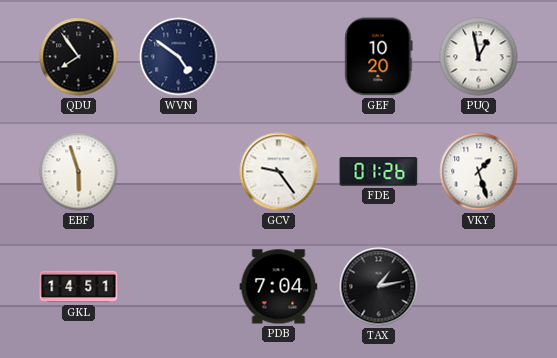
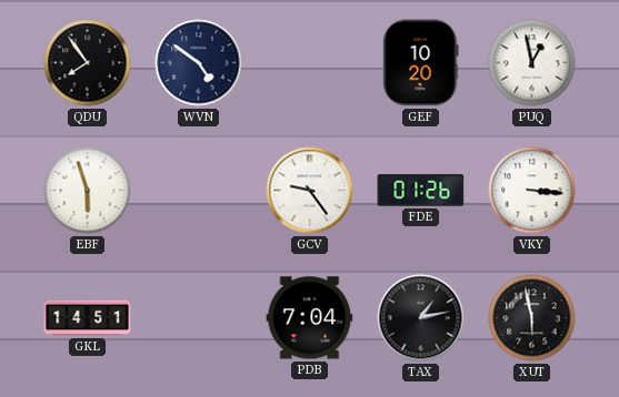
VKY: 1:27 -> 3:16 (532, 191)
XUT: none -> 5:58 (532, 318)
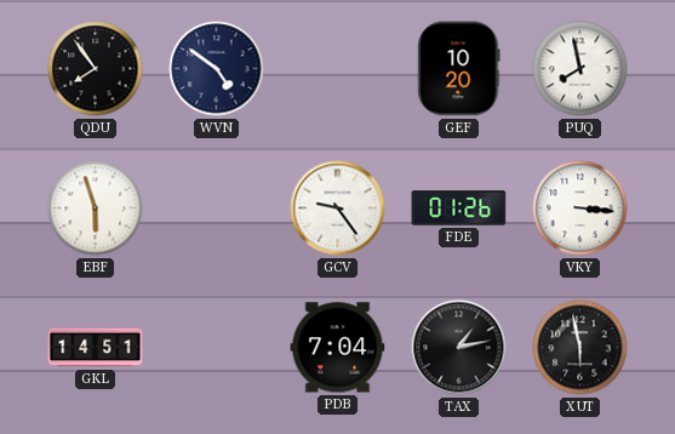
PUQ: 12:58 -> 7:58 (580, 69)
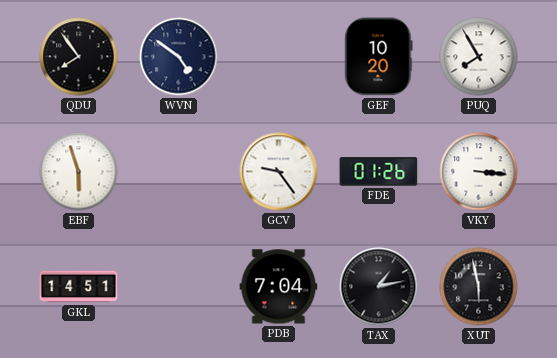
PUQ: 7:58 -> 7:55 (479, 57)
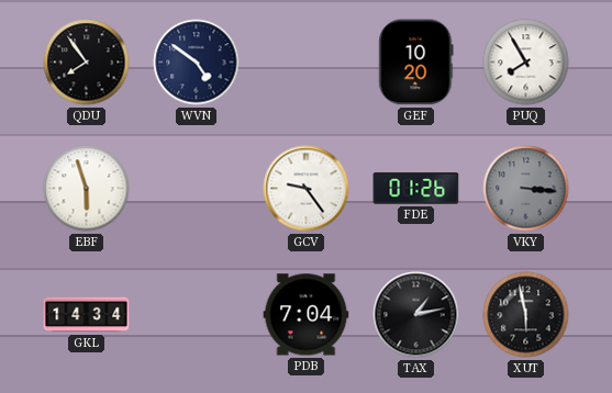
VKY dial: white -> grey (526, 189)
GKL: 14:51 -> 14:34 (87, 315)
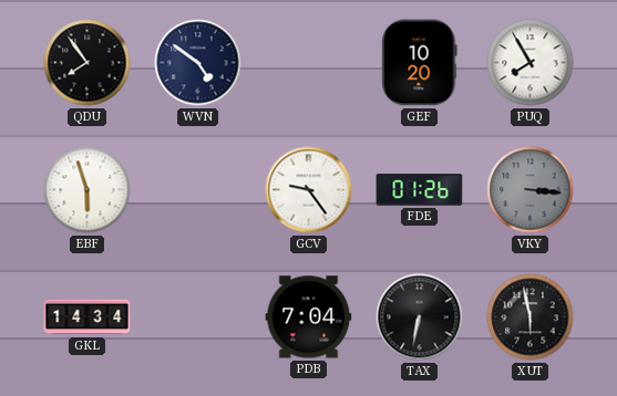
TAX: 1:13 -> 6:32 (420, 317)
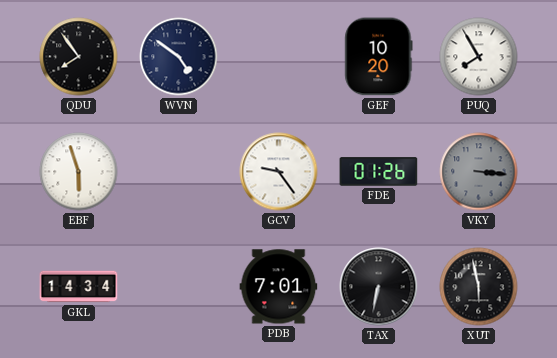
PDB: 7:04 -> 7:01 (279, 287)
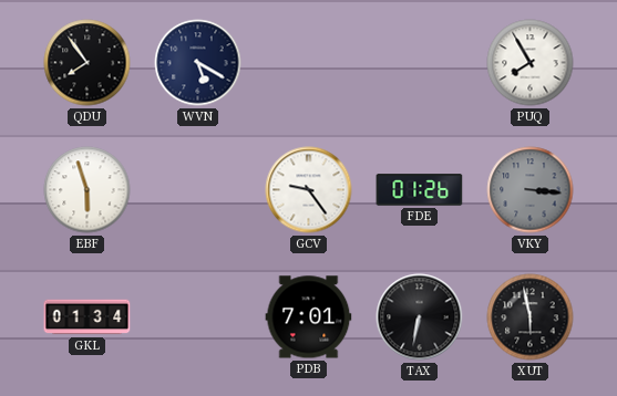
WVN: 4:51 -> 5:20 (198, 63)
GEF: 10:20 -> none (379, 57)
GKL: 14:34 -> 01:34 (88, 317)
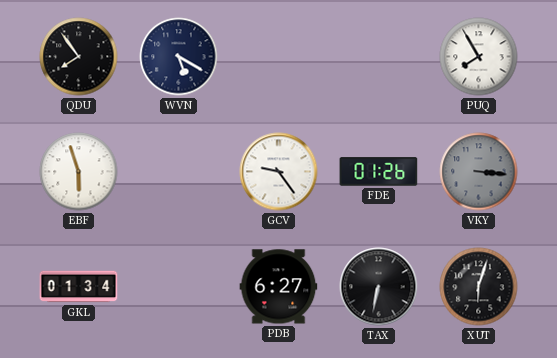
PDB: 7:01 -> 6:27 (279, 287)
XUT: 5:58 -> 6:03 (479, 287)
